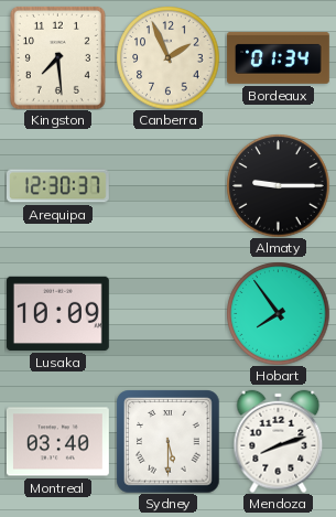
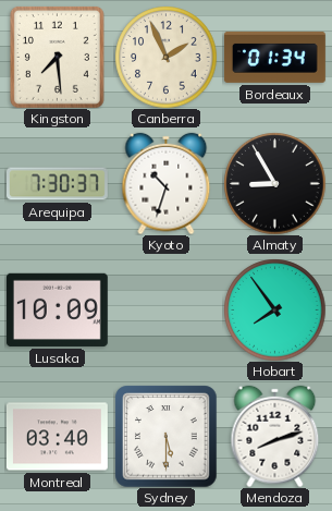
Arequipa: 12:30 -> 7:30 (58, 184)
Kyoto: none -> 10:33 (167, 183)
Almaty: 9:15 -> 8:55 (274, 183)
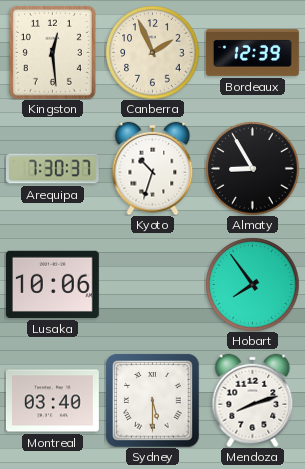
Kingston: 7:29 -> 12:29 (52, 52)
Bordeaux: 01:34 -> 12:39 (252, 52)
Lusaka: 10:09 -> 10:06 (52, 284)
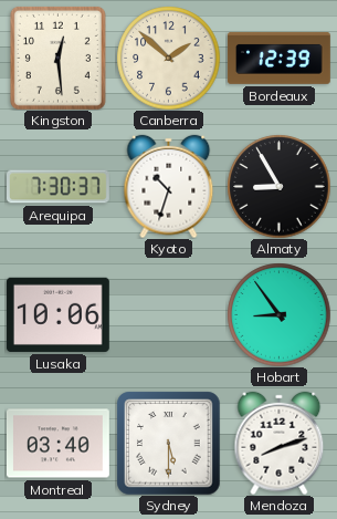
Canberra: 1:56 -> 1:52 (168, 58)
Hobart: 7:54 -> 8:54 (278, 314)
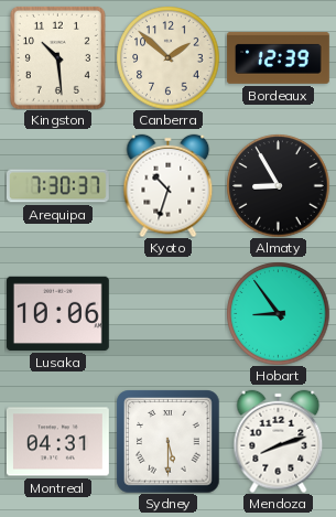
Kingston: 12:29 -> 10:29 (57, 57)
Montreal: 03:40 -> 04:31 (57, 442)
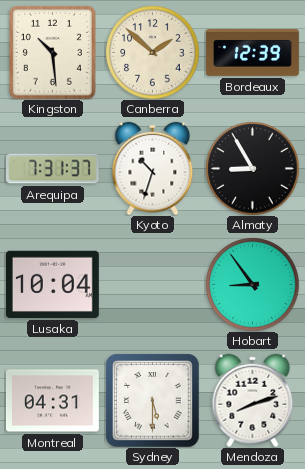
Arequipa: 7:30 -> 7:31 (53, 169)
Lusaka: 10:06 -> 10:04 (52, 284)
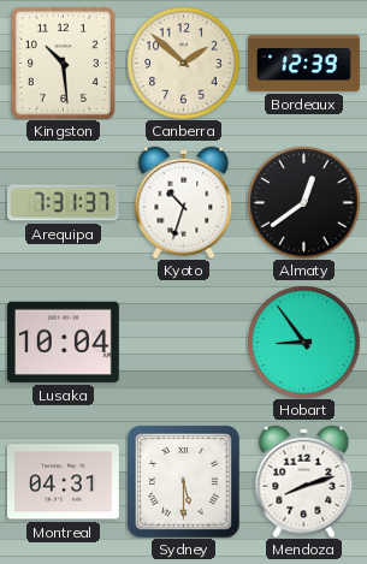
Almaty: 8:55 -> 12:39 (303, 202)
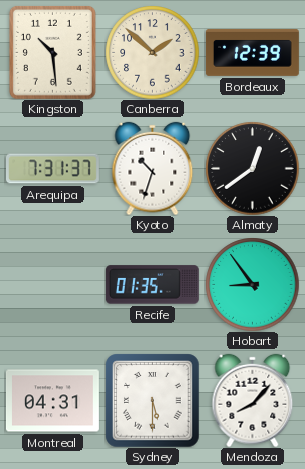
Lusaka: 10:04 -> none (63, 342)
Recife: none -> 01:35 (152, 285)
Mendoza: 8:12 -> 8:07 (253, 400)
